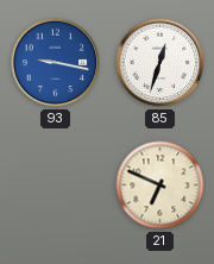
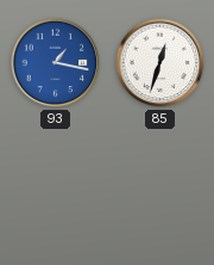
93: 9:17 -> 1:17 (56, 63)
21: 6:49 -> none (160, 186)
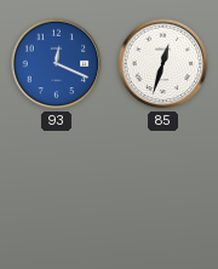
93: 1:17 -> 12:19 (57, 64)
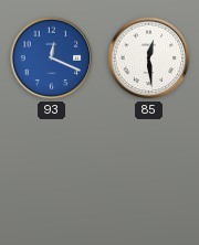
85: 12:33 -> 12:29 (149, 58)
